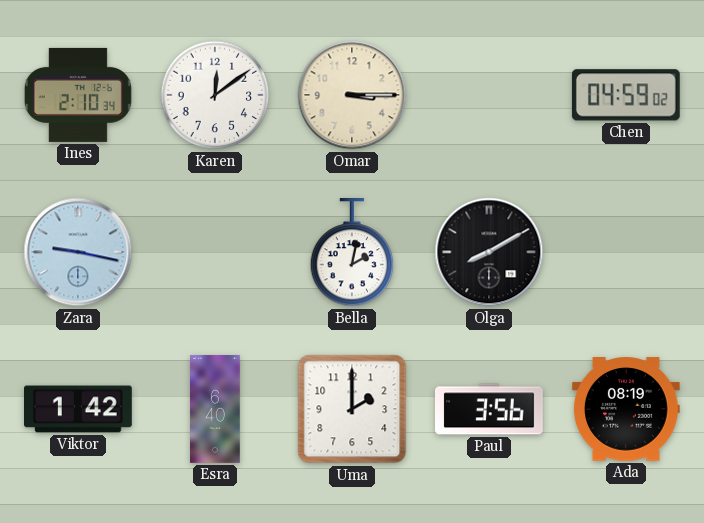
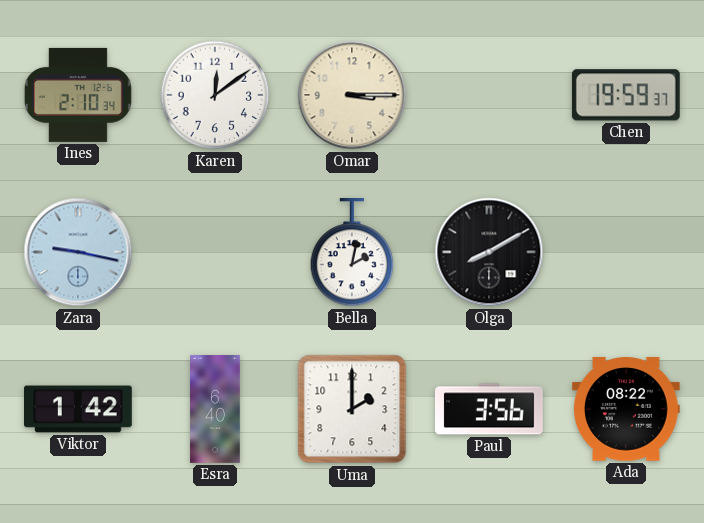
Chen: 04:59 -> 19:59 (626, 95)
Ada: 08:19 -> 08:22 (626, 409)
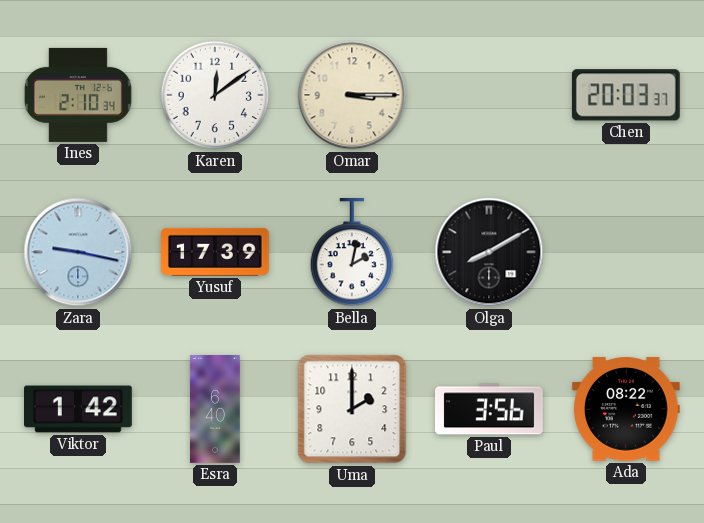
Chen: 19:59 -> 20:03 (626, 95)
Yusuf: none -> 17:39 (216, 252)
